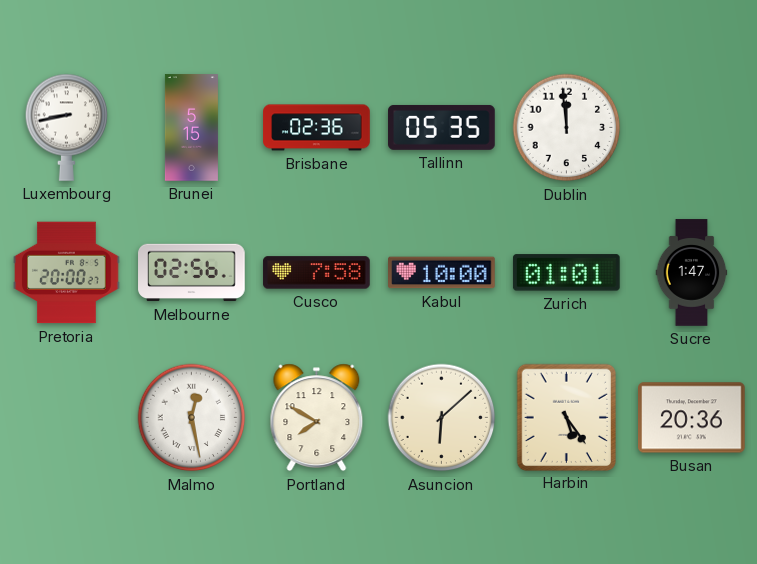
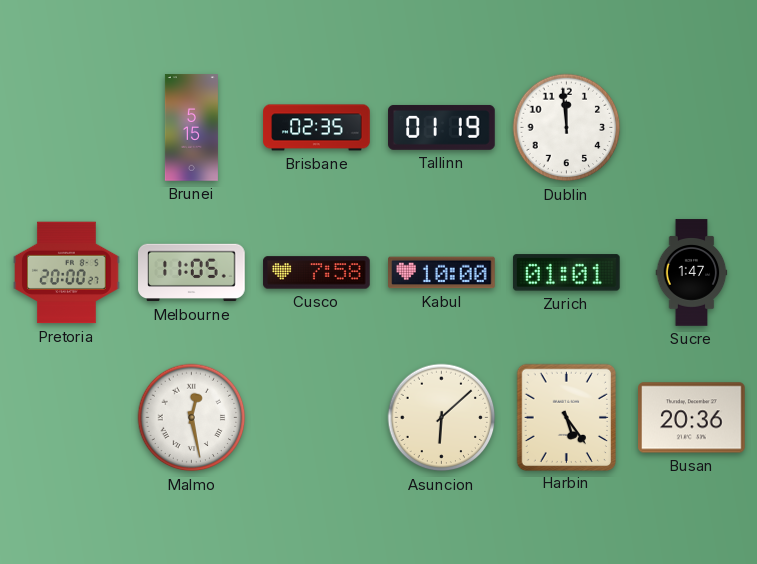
Luxembourg: 8:43 -> none (67, 127)
Brisbane: 02:36 -> 02:35 (317, 128)
Tallinn: 05:35 -> 01:19 (442, 127)
Melbourne: 02:56 -> 11:05 (192, 273)
Portland: 7:50 -> none (317, 418)
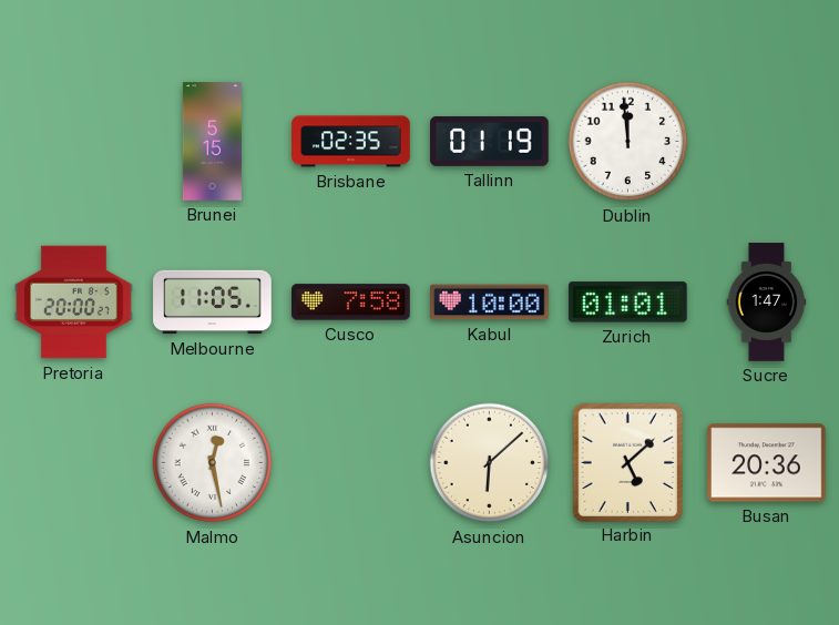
Harbin: 5:24 -> 5:08 (627, 462)
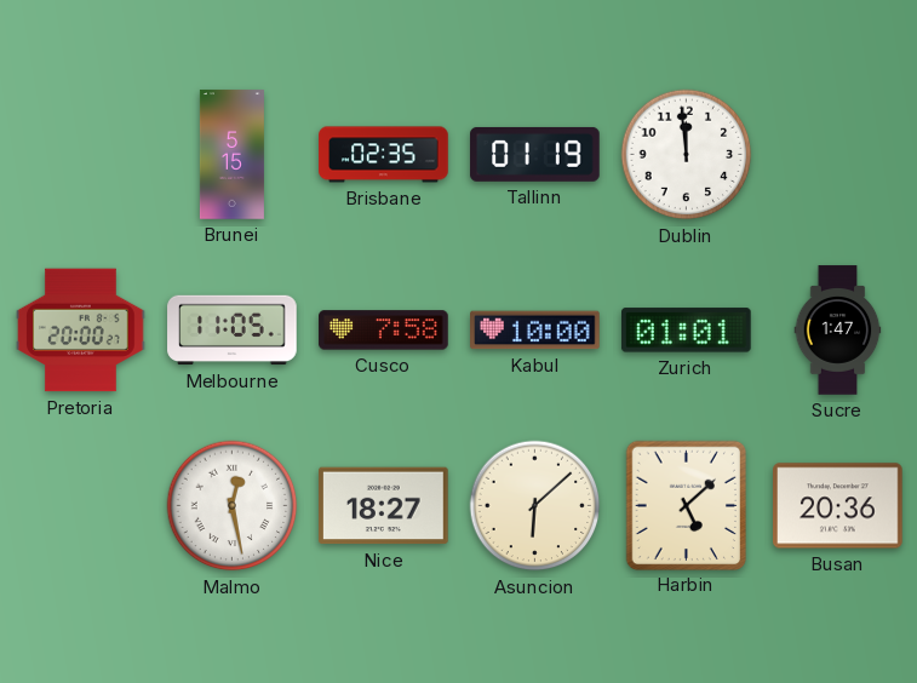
Nice: none -> 18:27 (384, 506)
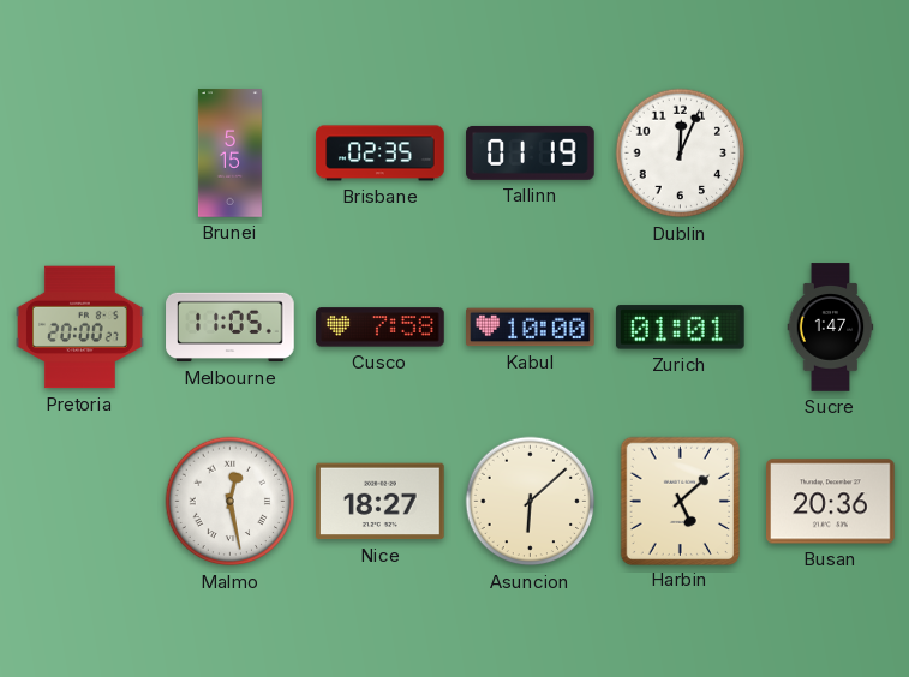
Dublin: 11:59 -> 12:04 (681, 154)
